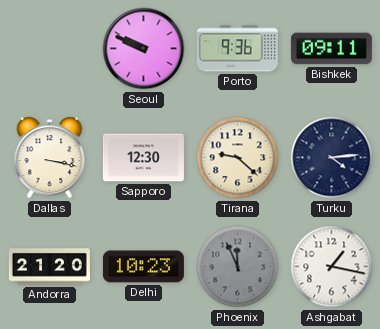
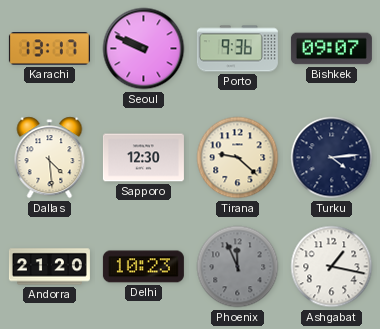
Karachi: none -> 13:17 (49, 49)
Bishkek: 09:11 -> 09:07 (331, 49)
Dallas: 3:17 -> 4:29 (50, 158)
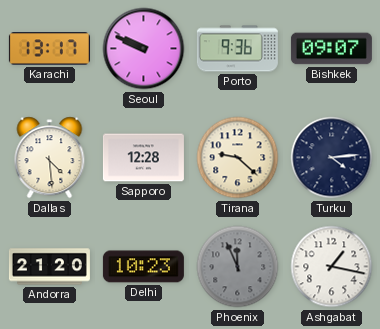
Sapporo: 12:30 -> 12:28 (143, 158)
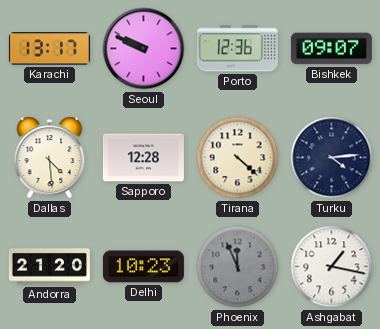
Porto: 9:36 -> 12:36 (237, 49)
Tirana: 9:22 -> 4:22 (238, 158)
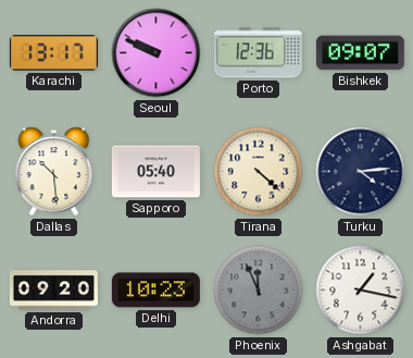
Dallas: 4:29 -> 10:29 (54, 172)
Sapporo: 12:28 -> 05:40 (155, 172)
Andorra: 21:20 -> 09:20 (53, 291)
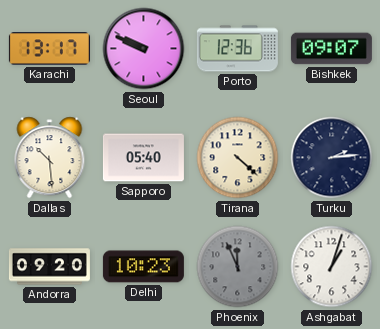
Turku: 4:14 -> 2:14 (332, 158)
Ashgabat: 1:17 -> 1:03 (332, 267)
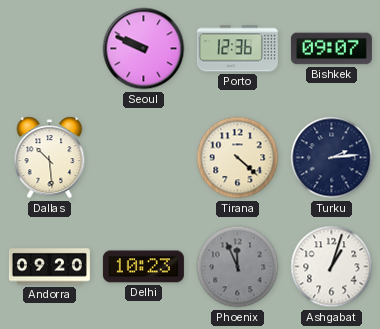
Karachi: 13:17 -> none (49, 49)
Sapporo: 05:40 -> none (143, 158)
